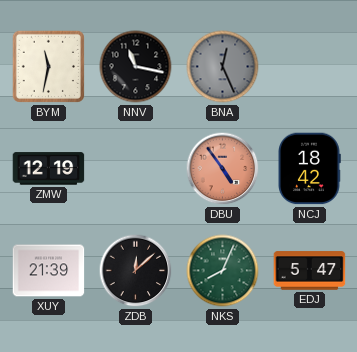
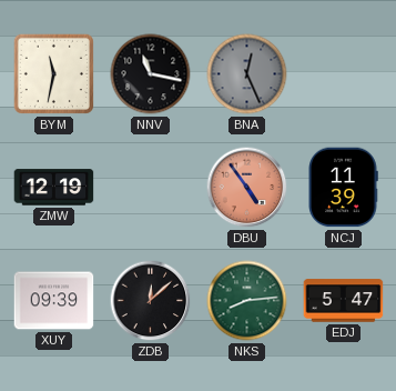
NCJ: 18:42 -> 11:39 (343, 188)
XUY: 21:39 -> 09:39 (54, 301)
NKS: 8:04 -> 8:14 (247, 301)
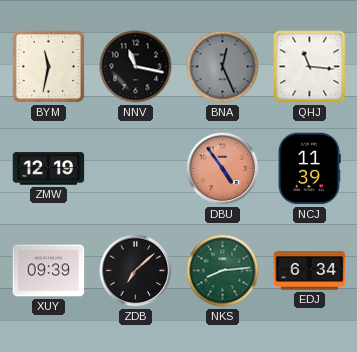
QHJ: none -> 11:16 (310, 67)
ZDB: 12:08 -> 7:08 (136, 271)
EDJ: 5:47 -> 6:34 (310, 271)
